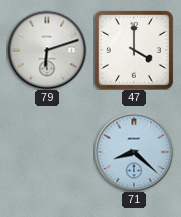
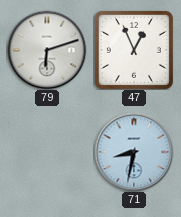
47: 4:00 -> 12:56 (134, 50)
71: 8:22 -> 8:32 (134, 152)
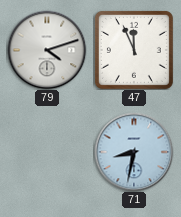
79: 6:12 -> 4:12 (47, 50)
47: 12:56 -> 11:56 (134, 50)
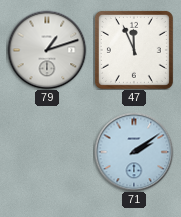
79: 4:12 -> 1:12 (47, 50)
71: 8:32 -> 2:09 (134, 152)
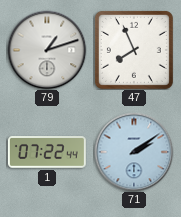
47: 11:56 -> 7:56 (134, 50)
1: none -> 07:22 (47, 153)
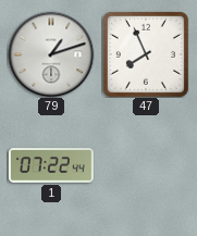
71: 2:09 -> none (134, 152)
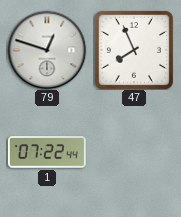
79: 1:12 -> 12:48 (47, 50)
